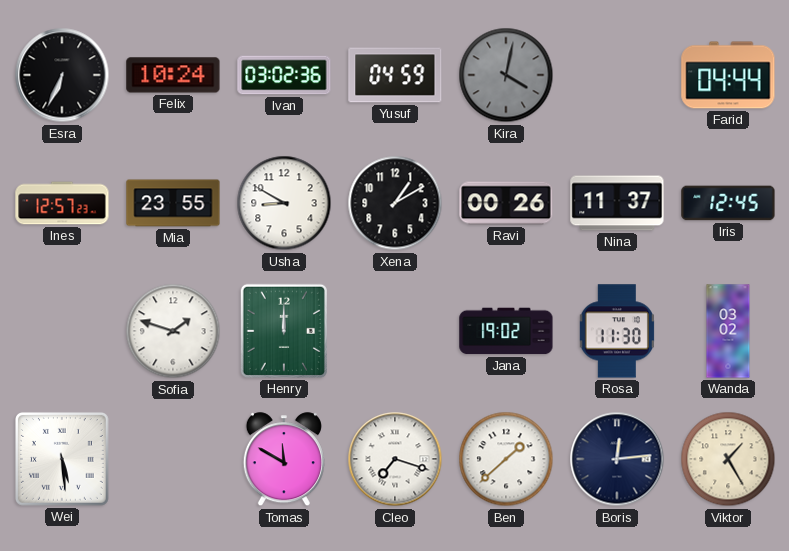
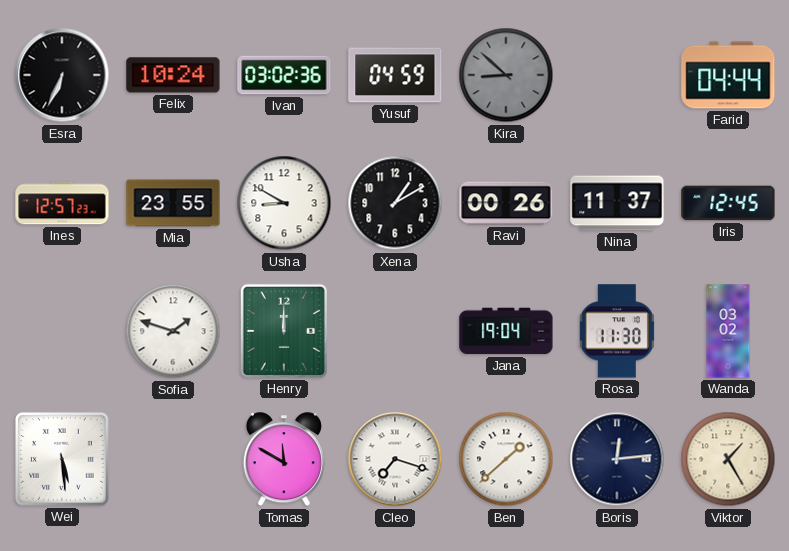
Kira: 4:02 -> 8:52 (506, 75)
Jana: 19:02 -> 19:04 (506, 331)
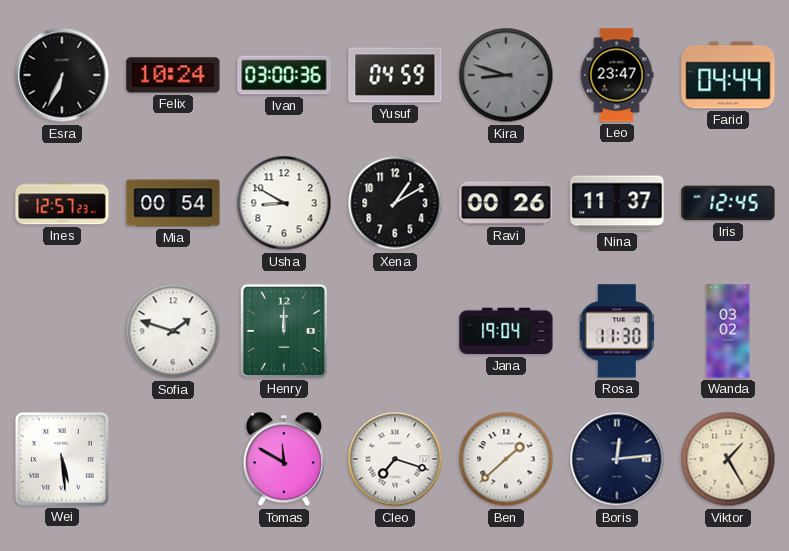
Ivan: 03:02 -> 03:00 (284, 75)
Kira: 8:52 -> 8:48 (506, 75)
Leo: none -> 23:47 (617, 75)
Mia: 23:55 -> 00:54 (173, 203)
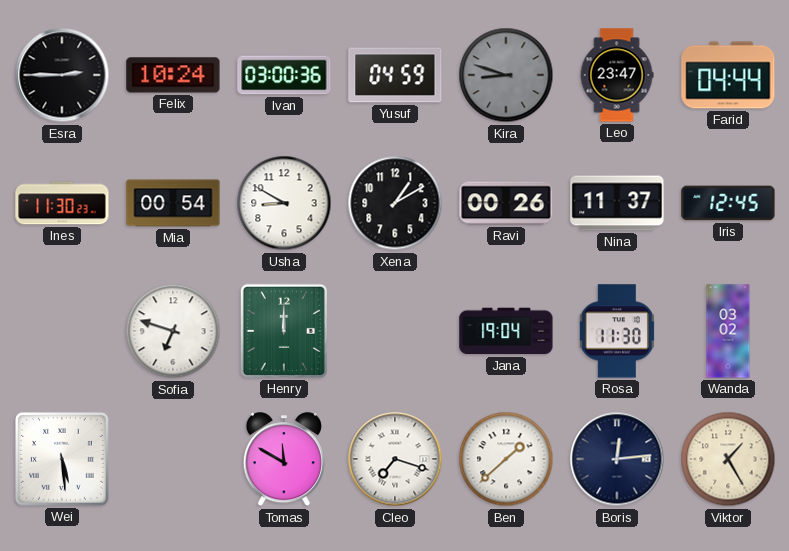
Esra: 6:34 -> 2:45 (62, 75)
Ines: 12:57 -> 11:30 (62, 203)
Sofia: 1:48 -> 6:48 (173, 331)
